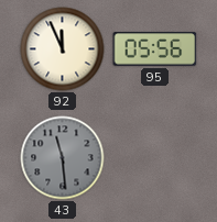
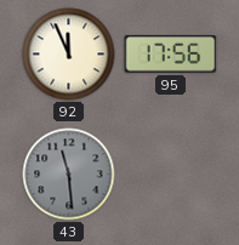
95: 05:56 -> 17:56 (171, 55)
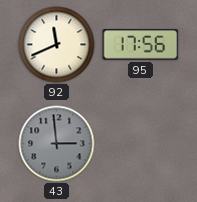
92: 11:56 -> 11:41 (57, 45)
43: 11:29 -> 2:59 (57, 144)
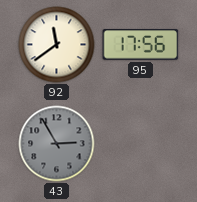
92: 11:41 -> 11:39 (57, 45)
43: 2:59 -> 2:55 (57, 144)
